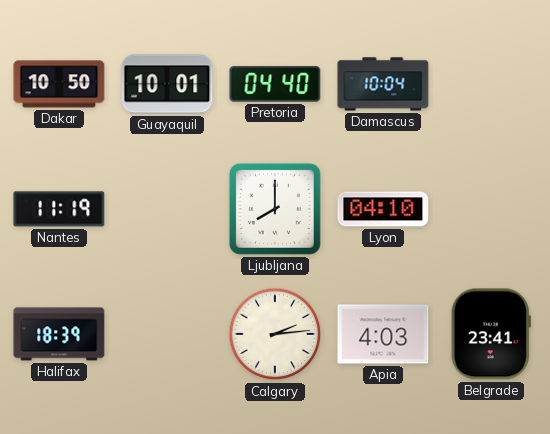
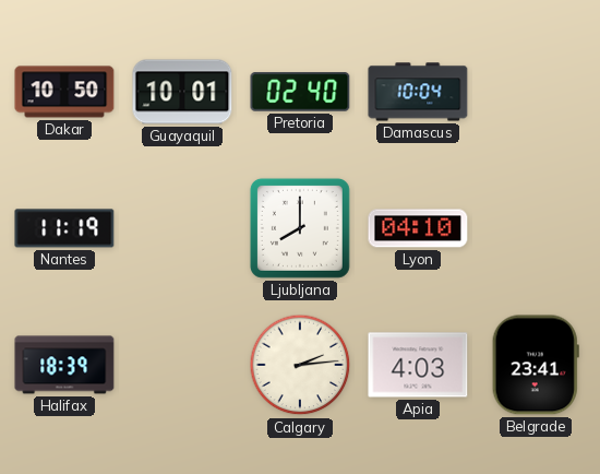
Pretoria: 04:40 -> 02:40 (300, 92)
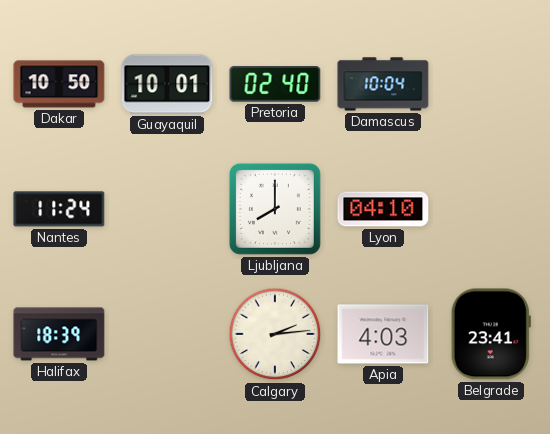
Nantes: 11:19 -> 11:24 (59, 209)
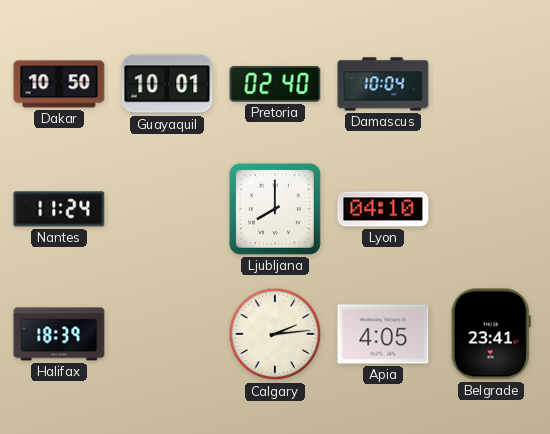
Apia: 4:03 -> 4:05 (383, 334)
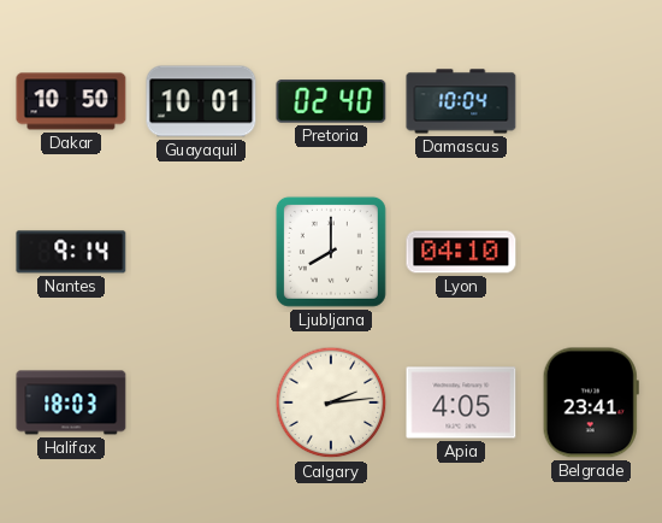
Nantes: 11:24 -> 9:14 (71, 252)
Halifax: 18:39 -> 18:03 (71, 402)
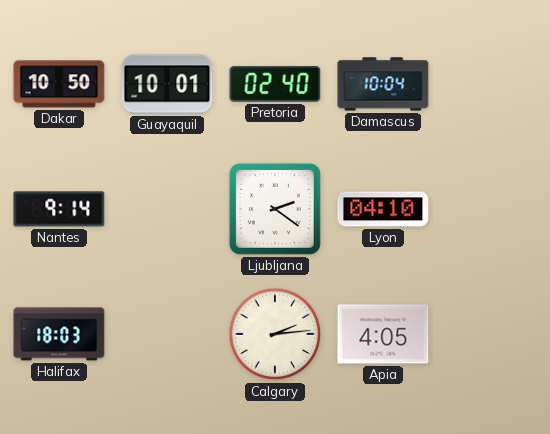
Ljubljana: 8:00 -> 2:21 (275, 209)
Belgrade: 23:41 -> none (591, 402)
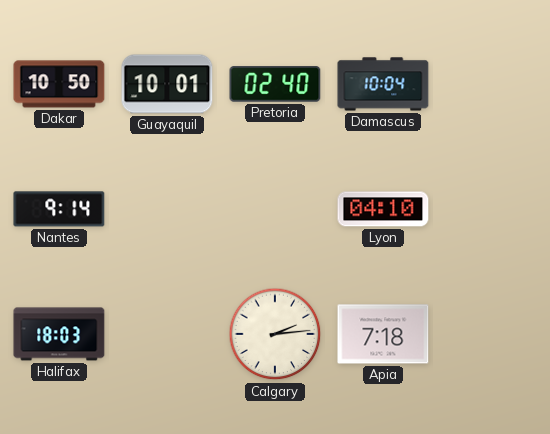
Ljubljana: 2:21 -> none (275, 209)
Apia: 4:05 -> 7:18 (383, 334)
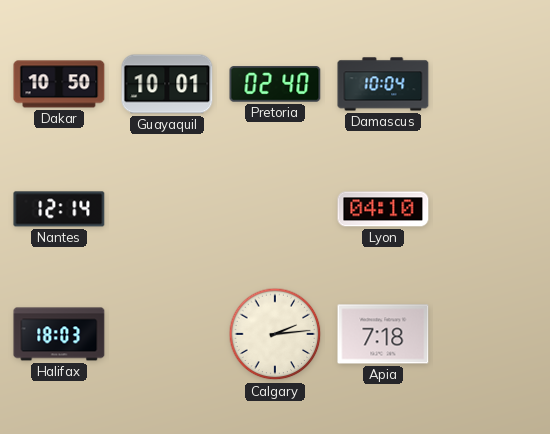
Nantes: 9:14 -> 12:14 (59, 209)
